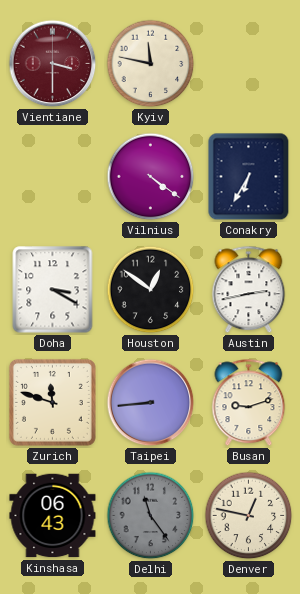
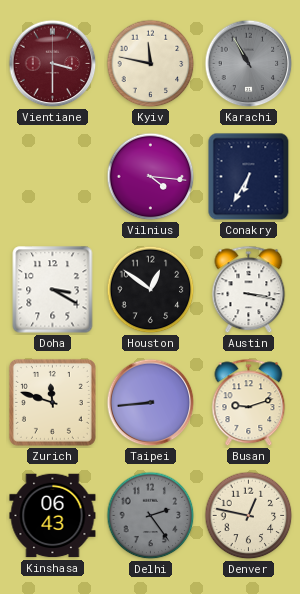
Karachi: none -> 10:55 (249, 64)
Vilnius: 4:21 -> 4:16 (151, 177)
Austin: 2:43 -> 3:17 (249, 290)
Delhi: 11:24 -> 2:24 (151, 516)
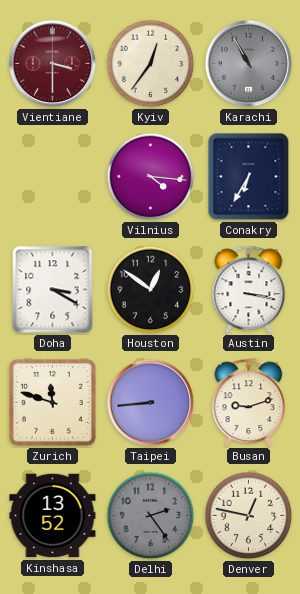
Kyiv: 11:47 -> 12:36 (151, 64)
Kinshasa: 06:43 -> 13:52 (53, 516)
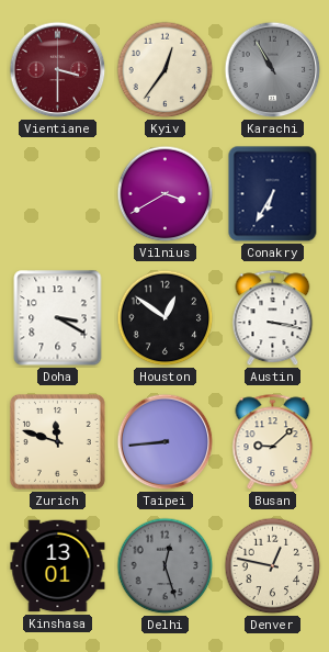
Vilnius: 4:16 -> 3:40 (166, 194)
Busan: 9:12 -> 9:08 (273, 442)
Kinshasa: 13:52 -> 13:01 (58, 566)
Delhi: 2:24 -> 12:27 (166, 566)
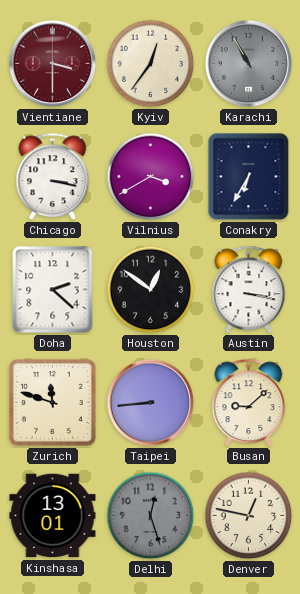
Chicago: none -> 3:17 (53, 177)
Doha: 3:20 -> 2:22 (53, 290)
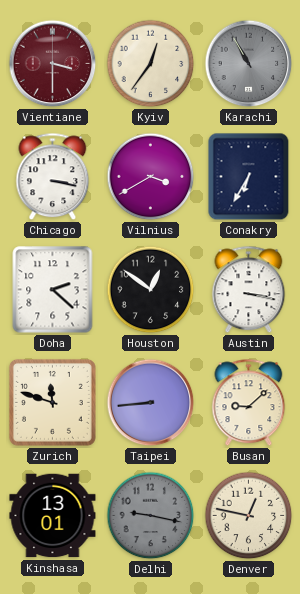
Delhi: 12:27 -> 9:17 (151, 516)
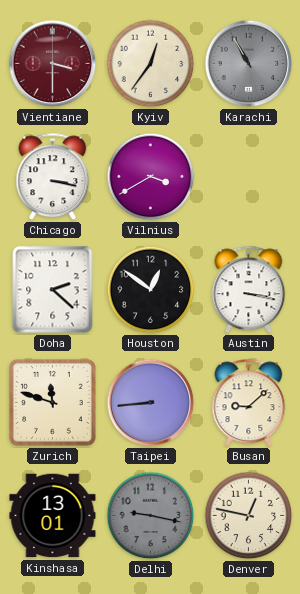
Conakry: 6:35 -> none (249, 177)
